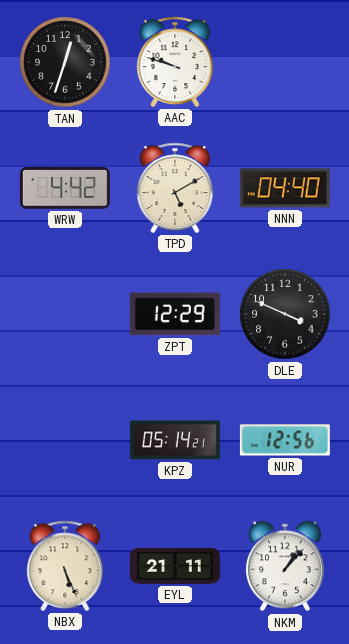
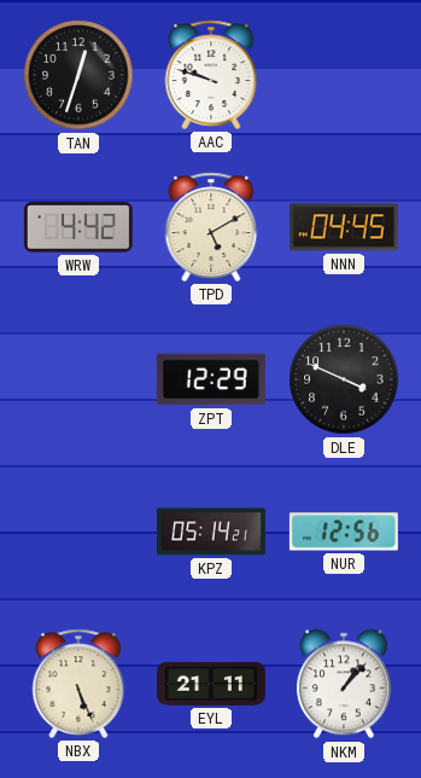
NNN: 04:40 -> 04:45 (344, 227)
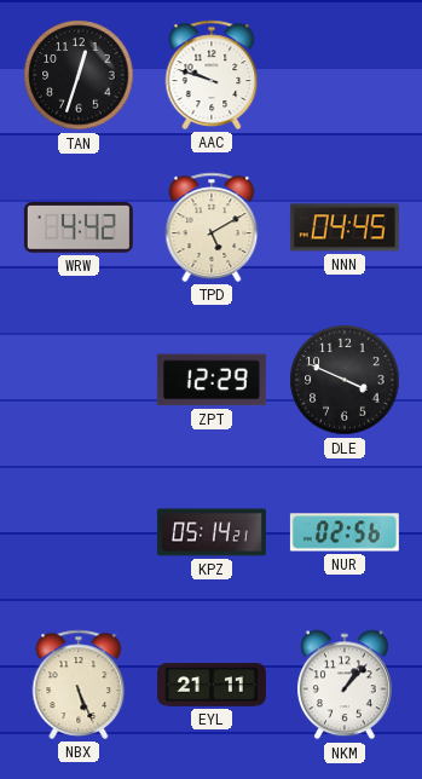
NUR: 12:56 -> 02:56 (345, 532)
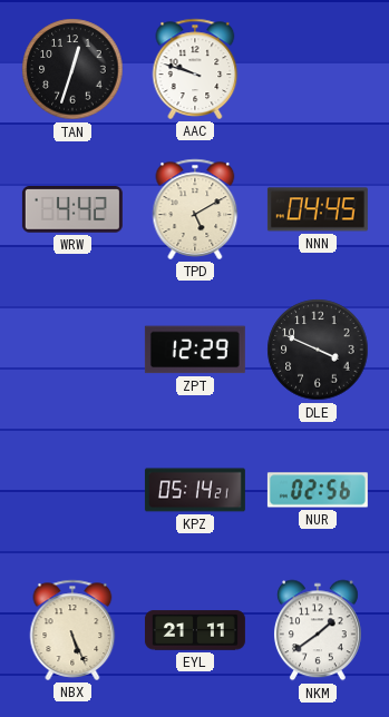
NKM: 1:07 -> 1:39 (318, 630)
